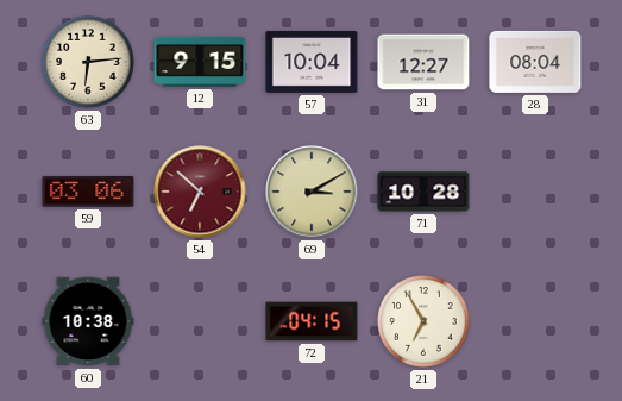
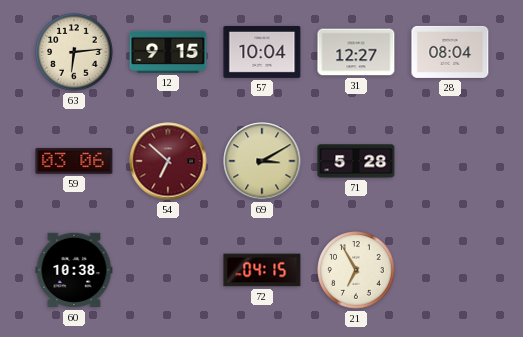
71: 10:28 -> 5:28 (356, 161)
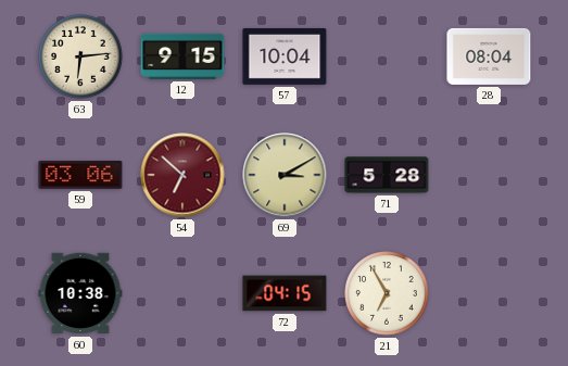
31: 12:27 -> none (356, 52)
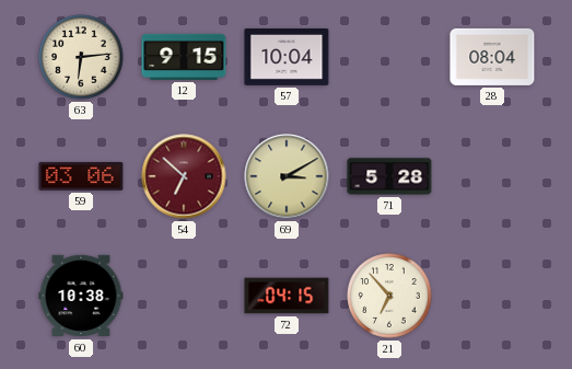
21: 6:55 -> 6:53 (389, 296)
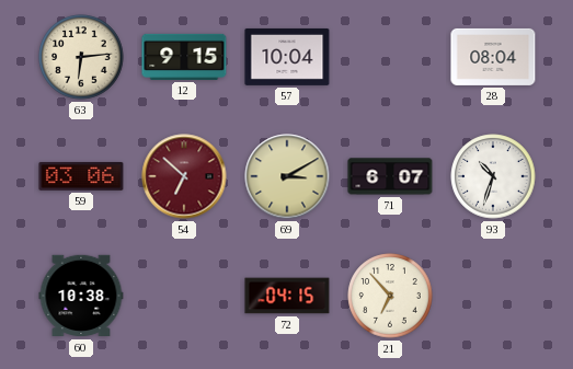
71: 5:28 -> 6:07 (390, 176)
93: none -> 10:33 (493, 176)
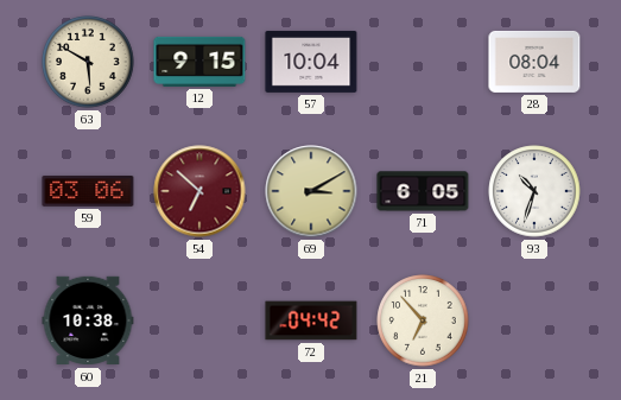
63: 6:14 -> 5:50 (88, 62)
71: 6:07 -> 6:05 (423, 191)
72: 04:15 -> 04:42 (311, 320)
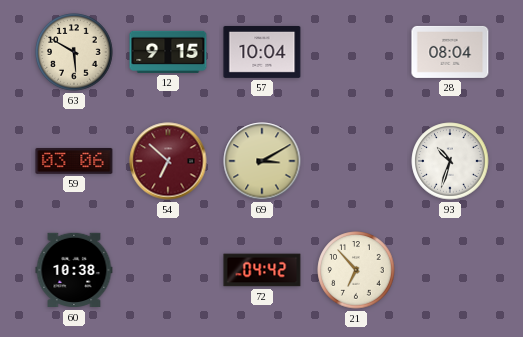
71: 6:05 -> none (423, 191)
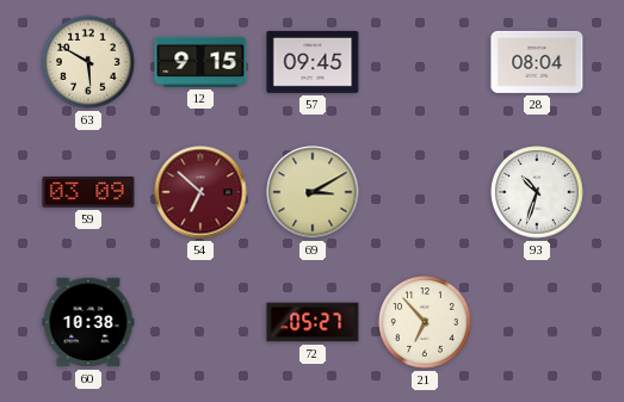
57: 10:04 -> 09:45 (313, 62)
59: 03:06 -> 03:09 (88, 192)
72: 04:42 -> 05:27 (313, 322)
